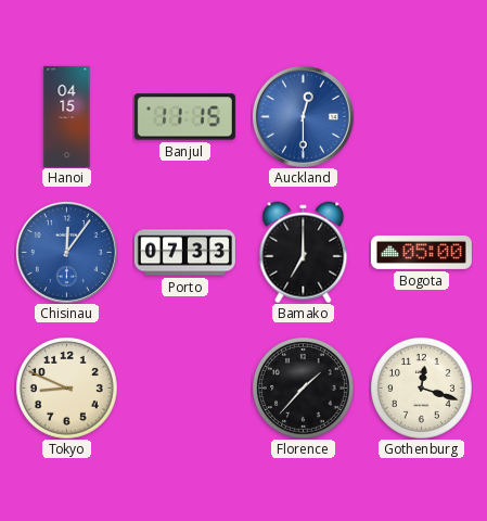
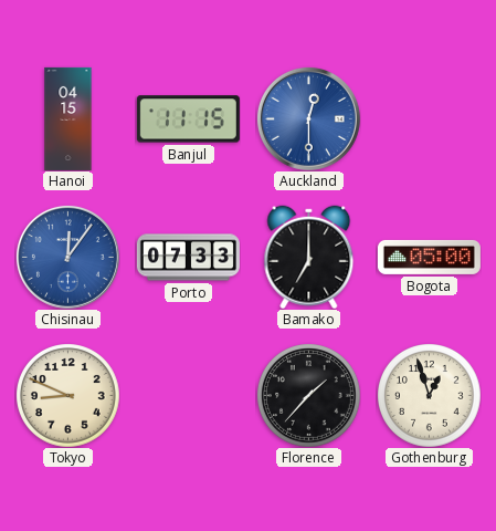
Gothenburg: 12:18 -> 12:57 (430, 396)
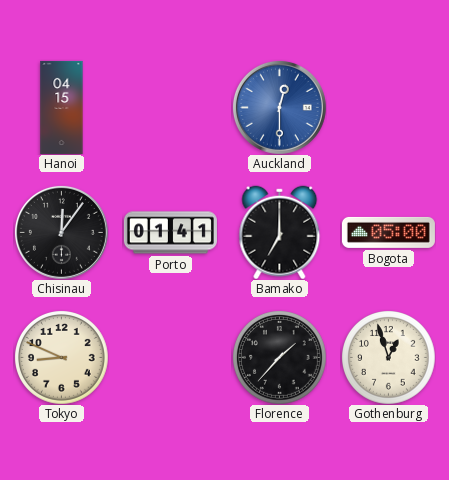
Banjul: 11:15 -> none (188, 119)
Chisinau dial: blue -> black (61, 232)
Porto: 07:33 -> 01:41 (170, 233)
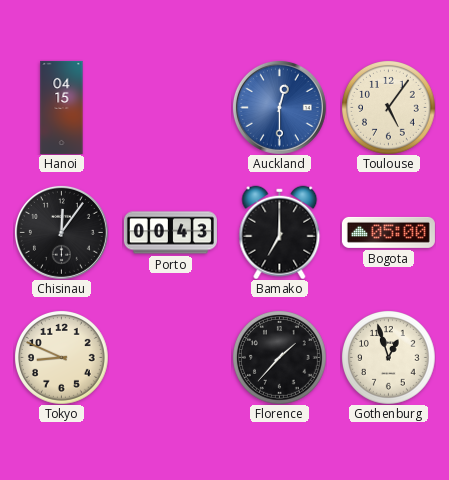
Toulouse: none -> 5:06 (389, 108)
Porto: 01:41 -> 00:43 (170, 233)
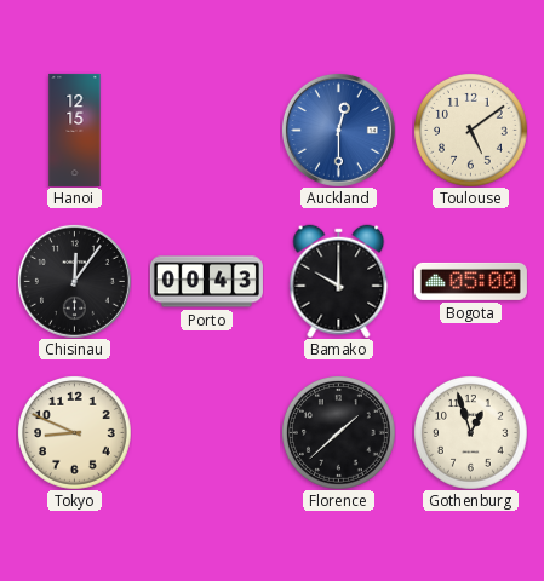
Hanoi: 04:15 -> 12:15 (75, 130)
Toulouse: 5:06 -> 5:09 (471, 131)
Bamako: 7:00 -> 10:00 (339, 281)
Florence: 1:37 -> 1:38 (339, 433)
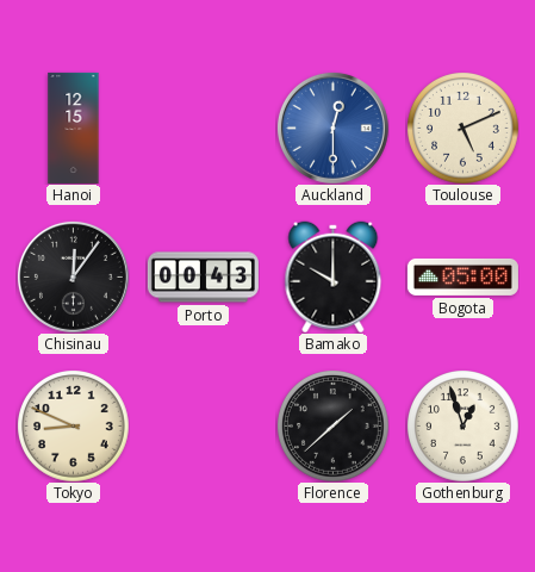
Toulouse: 5:09 -> 5:11 (464, 129)
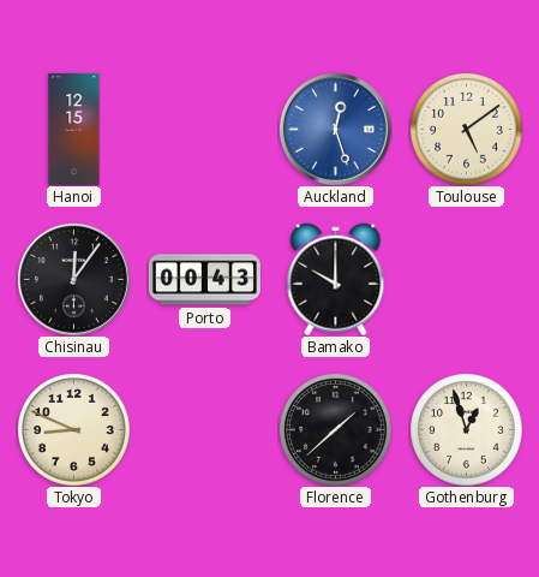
Auckland: 12:30 -> 12:27 (335, 129)
Toulouse: 5:11 -> 5:09 (467, 130)
Bogota: 05:00 -> none (462, 276)
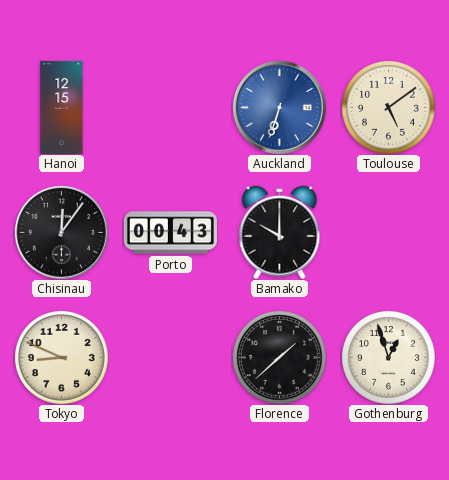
Auckland: 12:27 -> 6:33 (279, 107)
